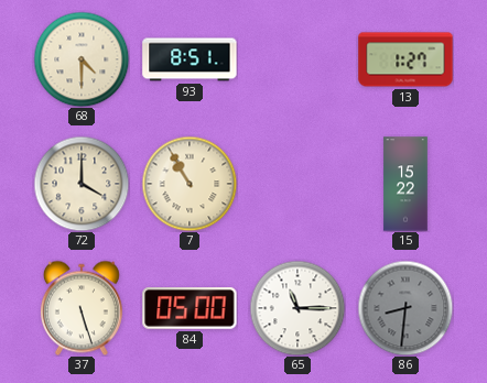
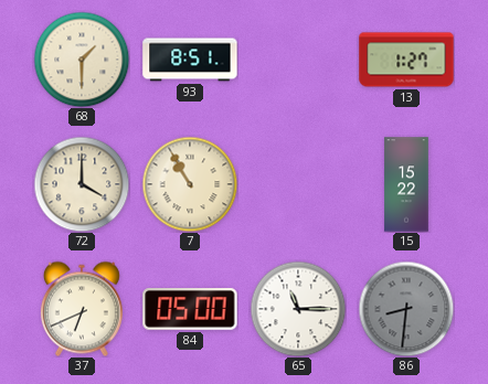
68: 4:30 -> 1:30 (82, 60)
37: 5:27 -> 6:41 (82, 309)
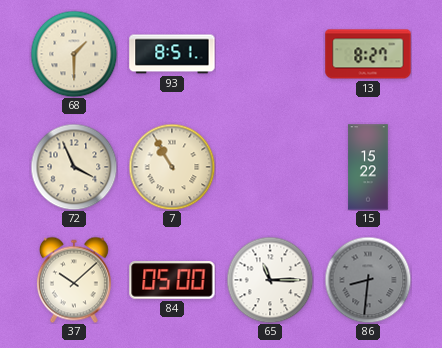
13: 1:27 -> 8:27 (368, 54)
72: 4:00 -> 3:56 (74, 167)
37: 6:41 -> 10:08 (74, 280)
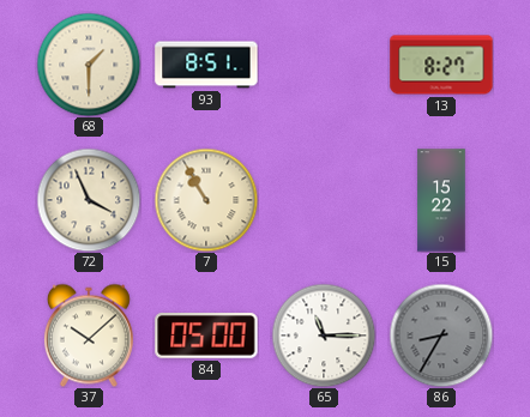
86: 8:31 -> 8:35 (441, 336)
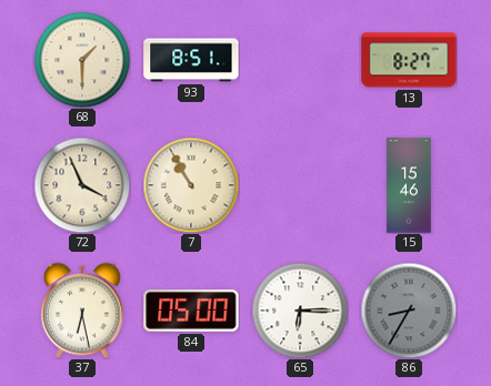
15: 15:22 -> 15:46 (409, 185)
37: 10:08 -> 6:28 (82, 311)
65: 11:15 -> 6:15 (300, 311)
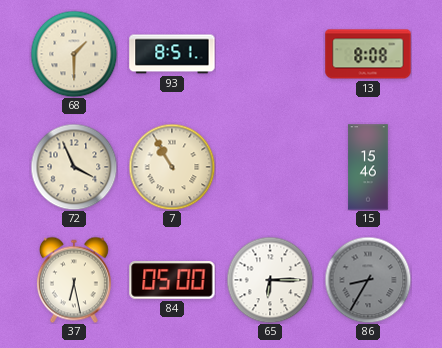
13: 8:27 -> 8:08 (368, 54)
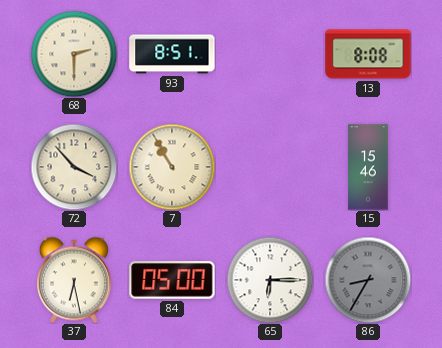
68: 1:30 -> 2:30 (74, 54)
72: 3:56 -> 3:53 (74, 167)
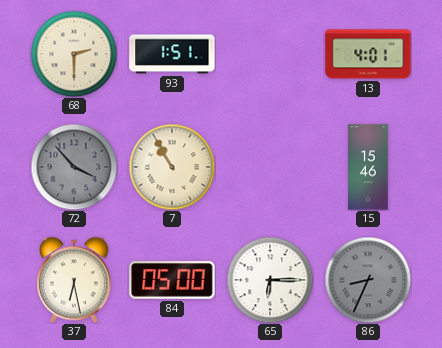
93: 8:51 -> 1:51 (172, 54)
13: 8:08 -> 4:01 (368, 54)
72 dial: cream -> grey (74, 167)
86: 8:35 -> 8:34 (368, 280)
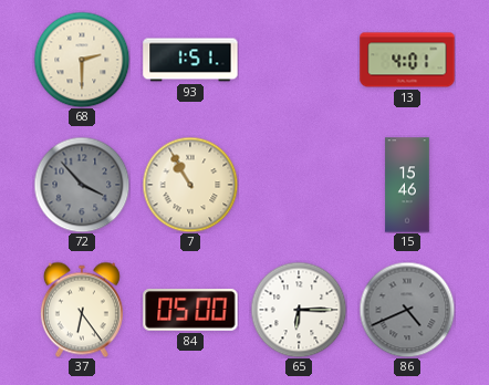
37: 6:28 -> 6:24 (82, 310)
86: 8:34 -> 4:41 (407, 310)
